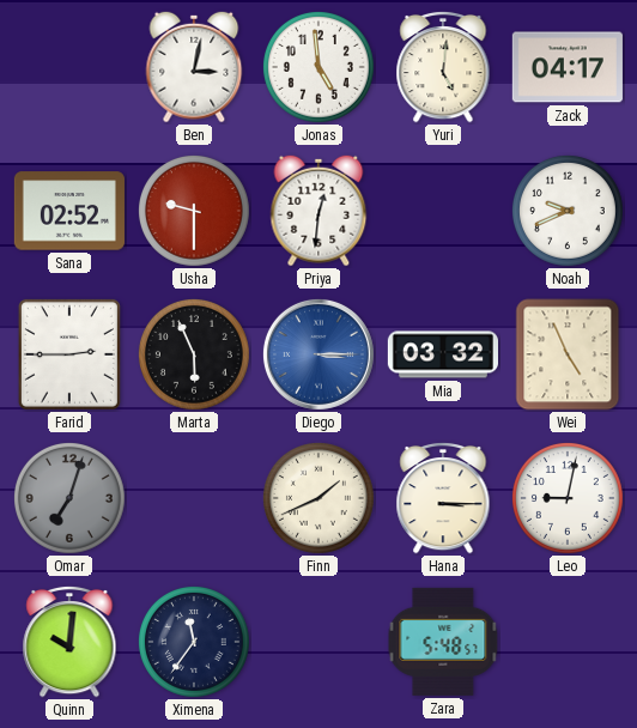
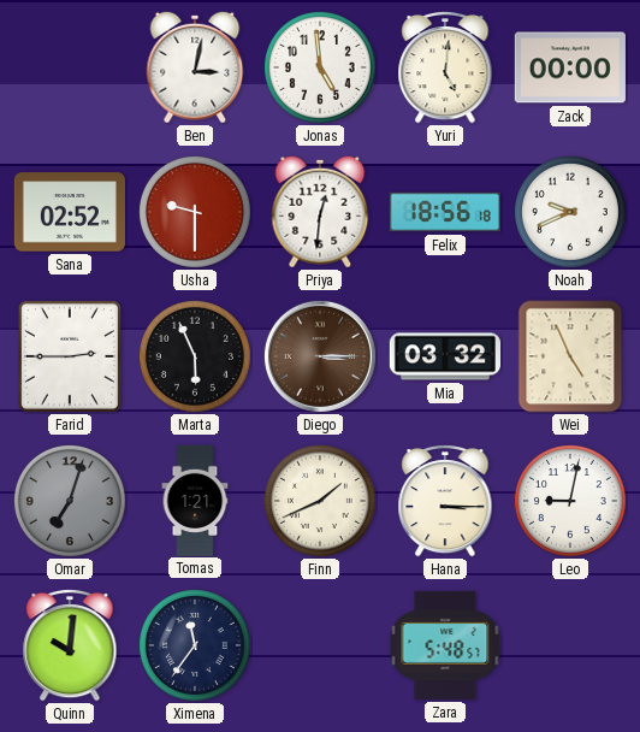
Zack: 04:17 -> 00:00 (570, 67)
Felix: none -> 18:56 (445, 212)
Diego dial: blue -> brown (320, 356)
Tomas: none -> 1:21 (195, 500)
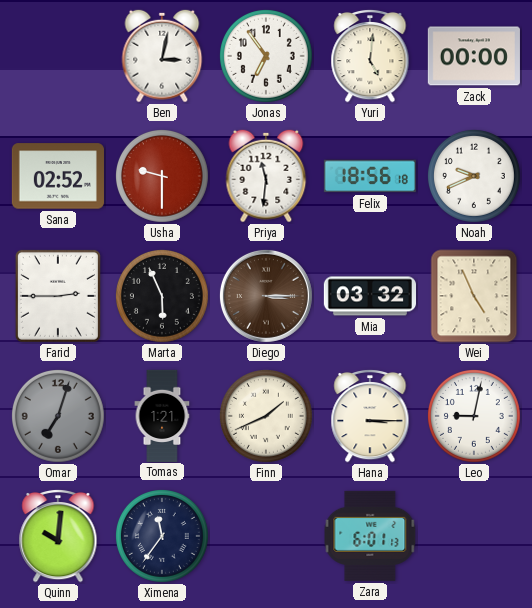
Jonas: 4:59 -> 6:54 (266, 56)
Priya: 12:31 -> 11:31 (266, 176)
Zara: 5:48 -> 6:01 (370, 536)
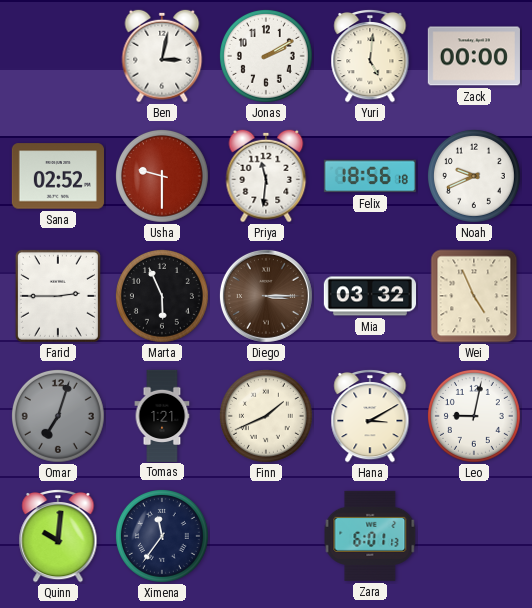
Jonas: 6:54 -> 2:10 (266, 56)
Hana: 3:15 -> 3:10 (370, 416)
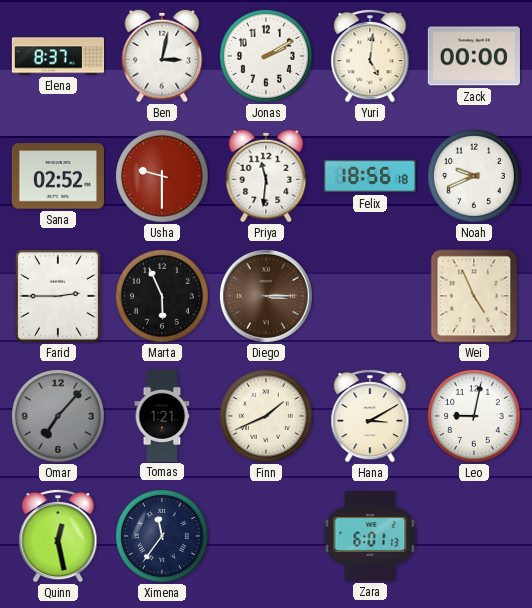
Elena: none -> 8:37 (57, 56)
Mia: 03:32 -> none (369, 296)
Omar: 7:03 -> 7:07 (58, 416)
Quinn: 10:01 -> 12:28 (58, 536)
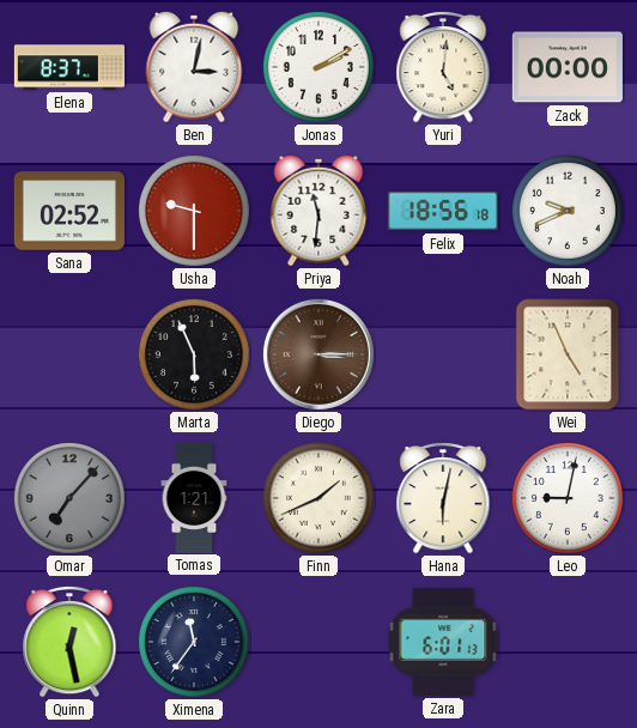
Farid: 2:45 -> none (58, 296)
Hana: 3:10 -> 6:02 (443, 498)
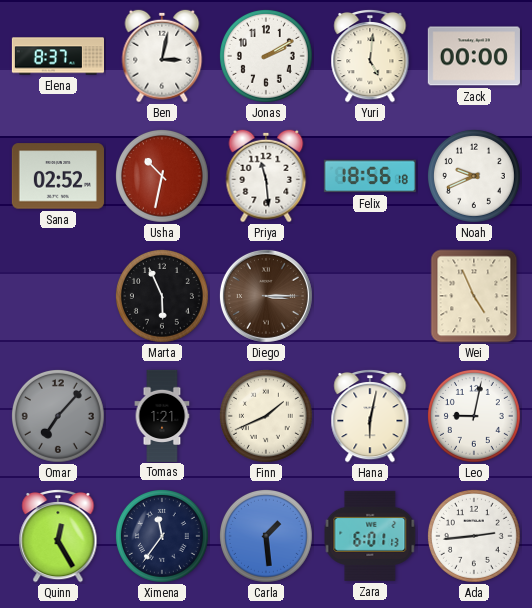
Usha: 9:30 -> 10:32 (162, 176)
Priya: 11:31 -> 11:29 (266, 176)
Quinn: 12:28 -> 12:25 (58, 536)
Carla: none -> 1:29 (266, 536)
Ada: none -> 2:44 (474, 536)
